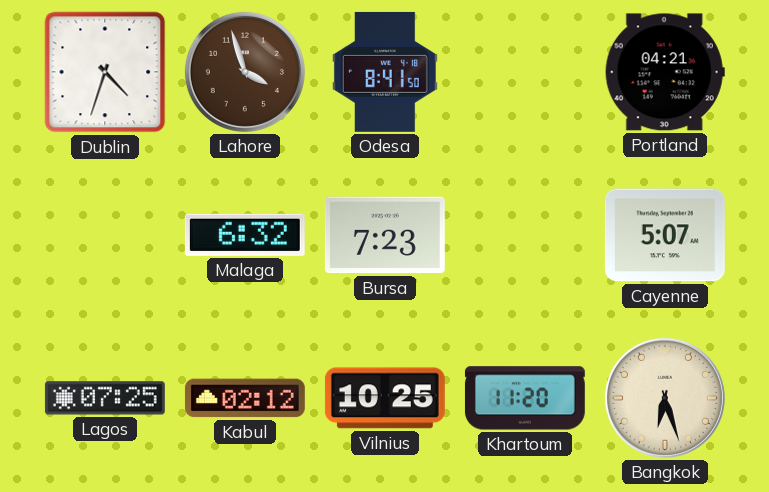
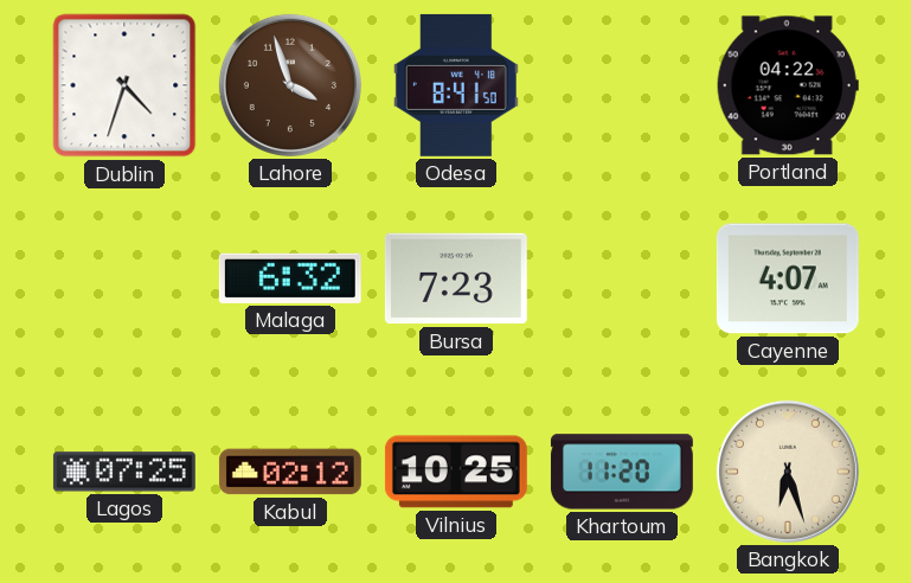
Portland: 04:21 -> 04:22 (788, 85)
Cayenne: 5:07 -> 4:07 (788, 278)
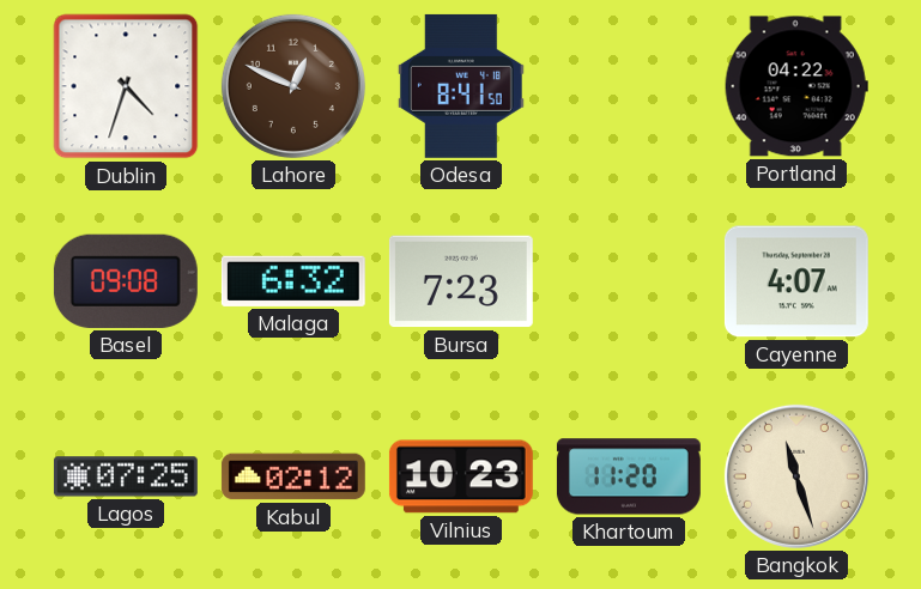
Lahore: 3:57 -> 12:49 (293, 86)
Basel: none -> 09:08 (126, 281)
Vilnius: 10:25 -> 10:23 (461, 476)
Bangkok: 6:27 -> 11:27 (796, 476)
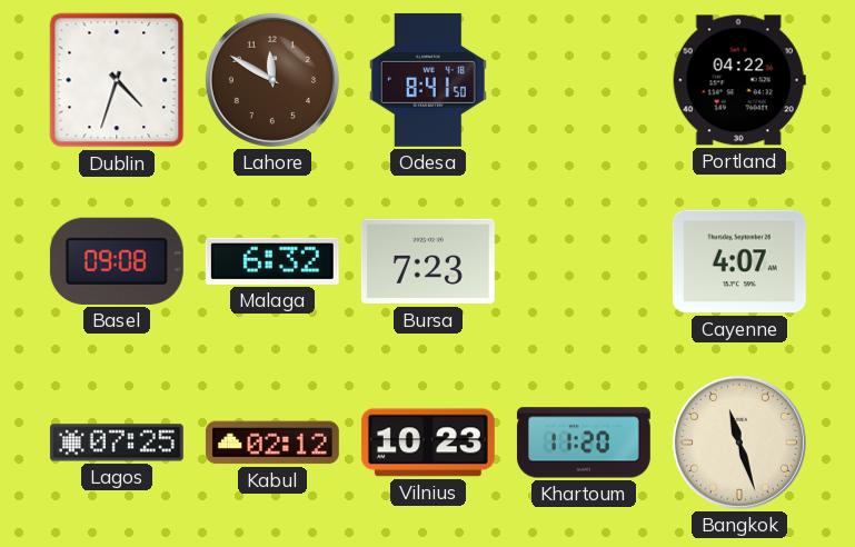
Lahore: 12:49 -> 11:50 (272, 80)
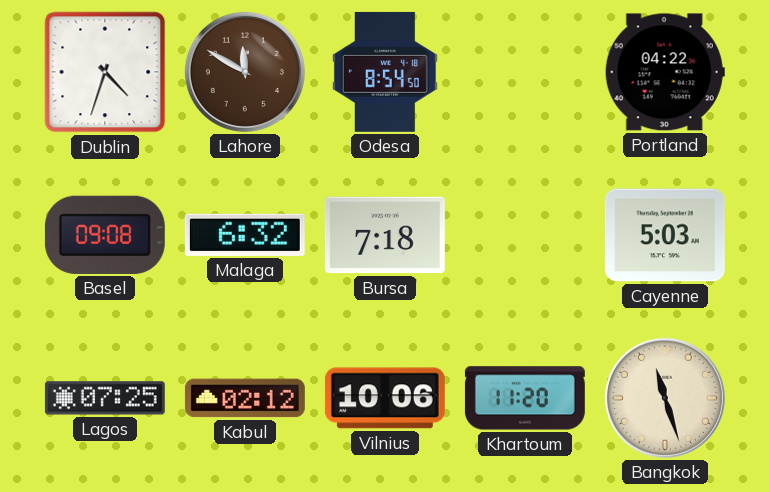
Odesa: 8:41 -> 8:54 (385, 72)
Bursa: 7:23 -> 7:18 (385, 235)
Cayenne: 4:07 -> 5:03 (665, 235)
Vilnius: 10:23 -> 10:06 (385, 398)
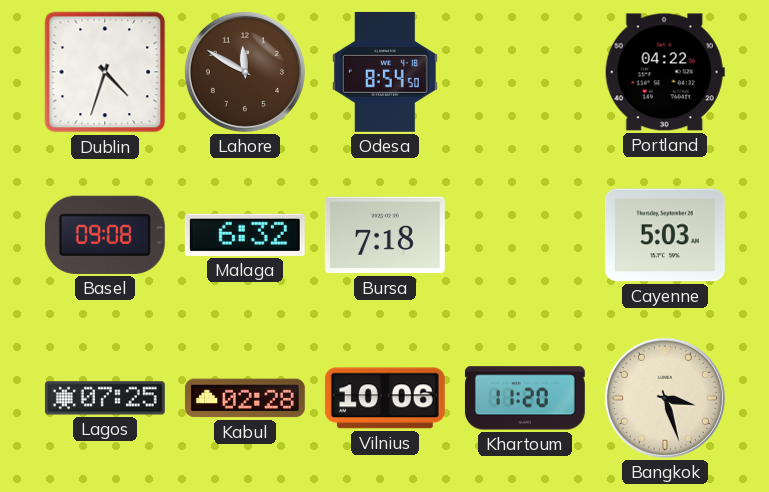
Kabul: 02:12 -> 02:28 (245, 398)
Bangkok: 11:27 -> 3:27 (665, 398)
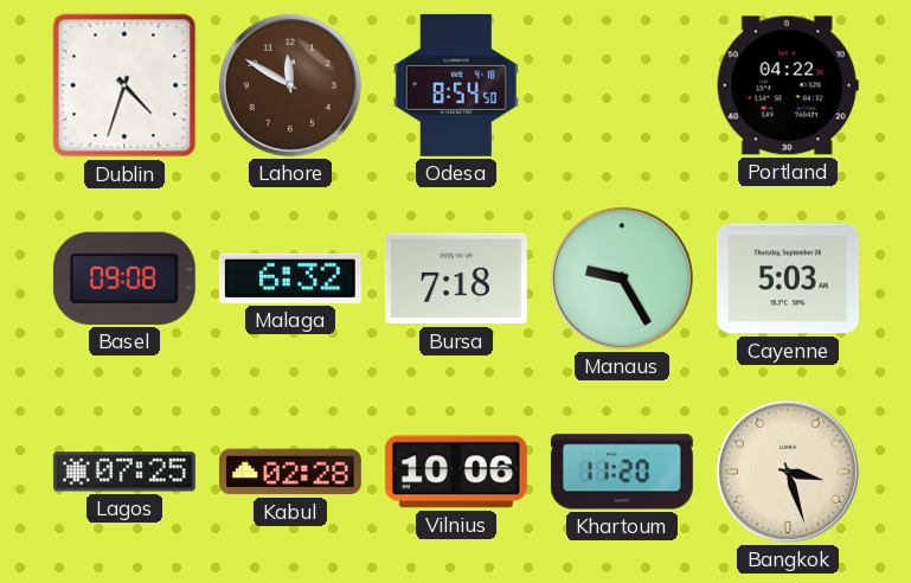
Manaus: none -> 9:25 (622, 278)
